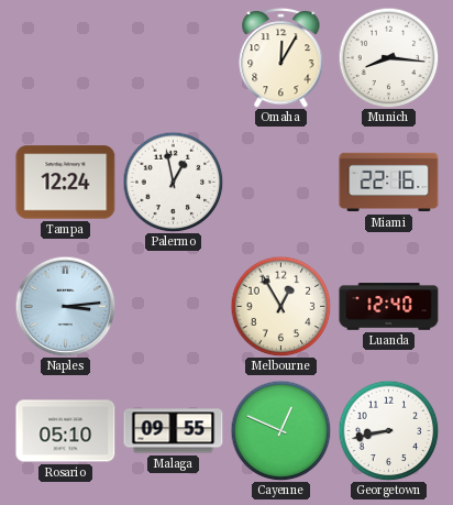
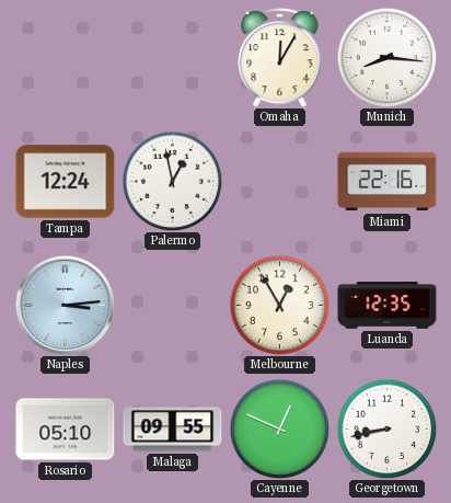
Luanda: 12:40 -> 12:35 (388, 306)
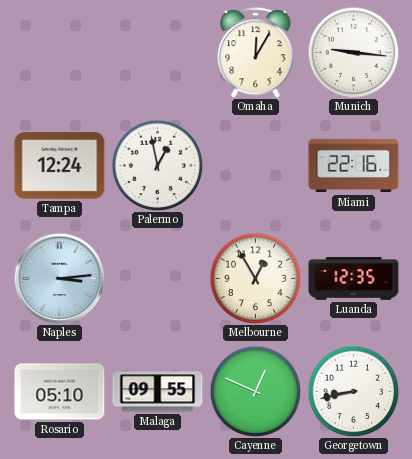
Munich: 8:16 -> 9:16 (353, 52)
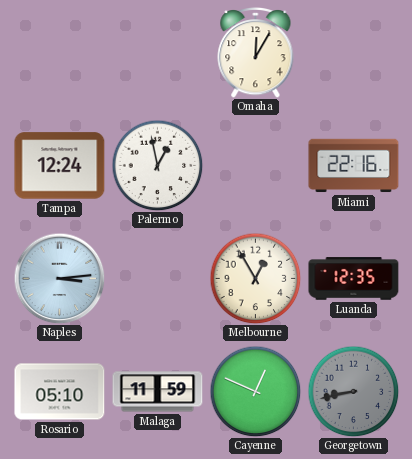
Munich: 9:16 -> none (353, 52)
Malaga: 09:55 -> 11:59 (158, 392)
Georgetown dial: white -> grey (353, 391)
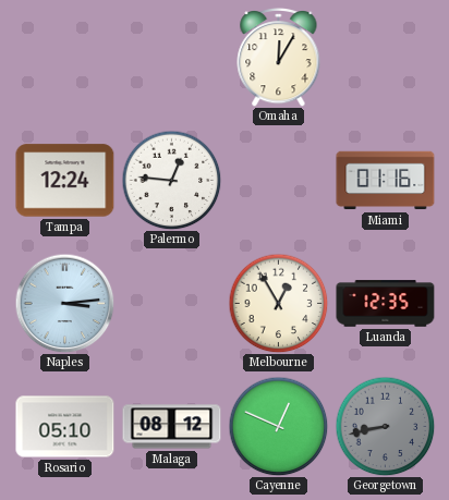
Palermo: 12:58 -> 12:46 (171, 180)
Miami: 22:16 -> 01:16 (386, 181)
Malaga: 11:59 -> 08:12 (172, 427)
